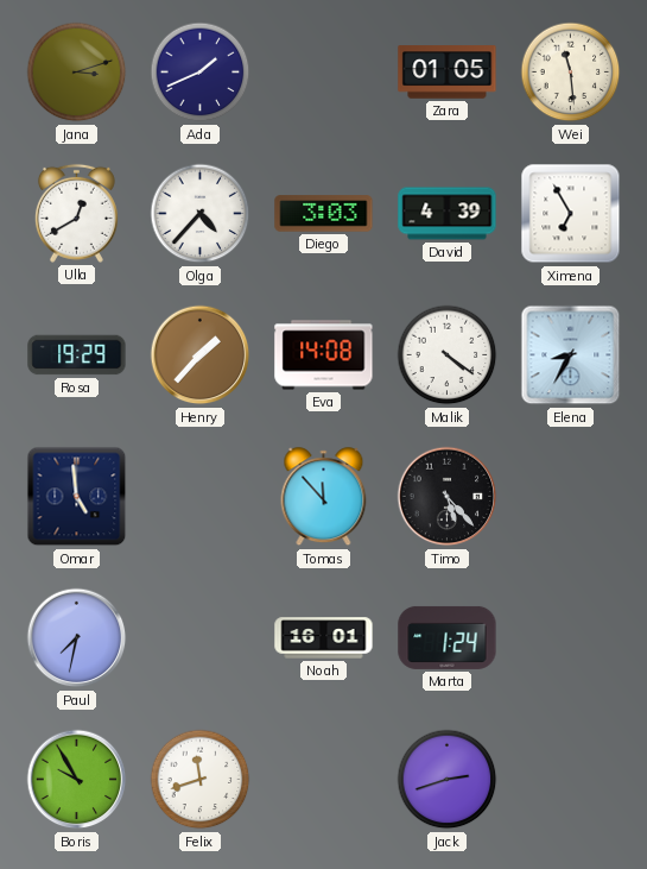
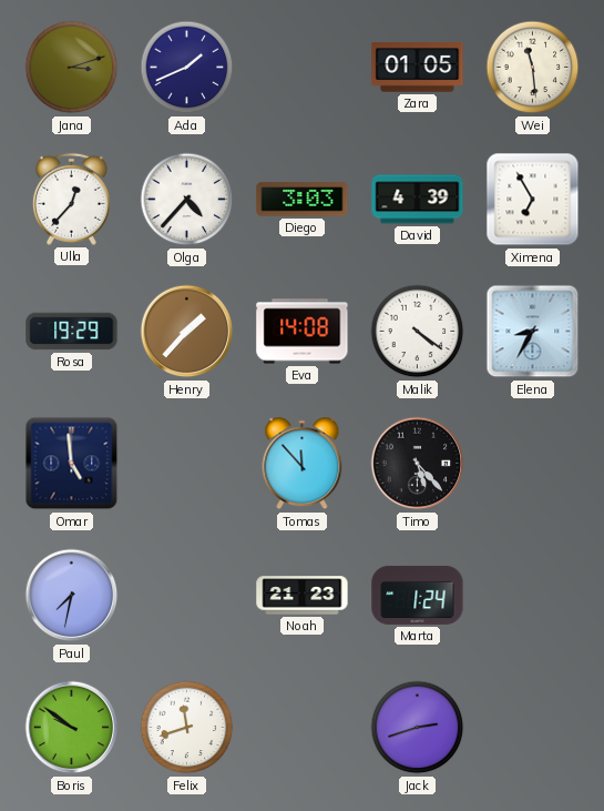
Ulla: 12:40 -> 12:37 (71, 199)
Noah: 16:01 -> 21:23 (303, 596)
Boris: 9:55 -> 9:51 (72, 728)
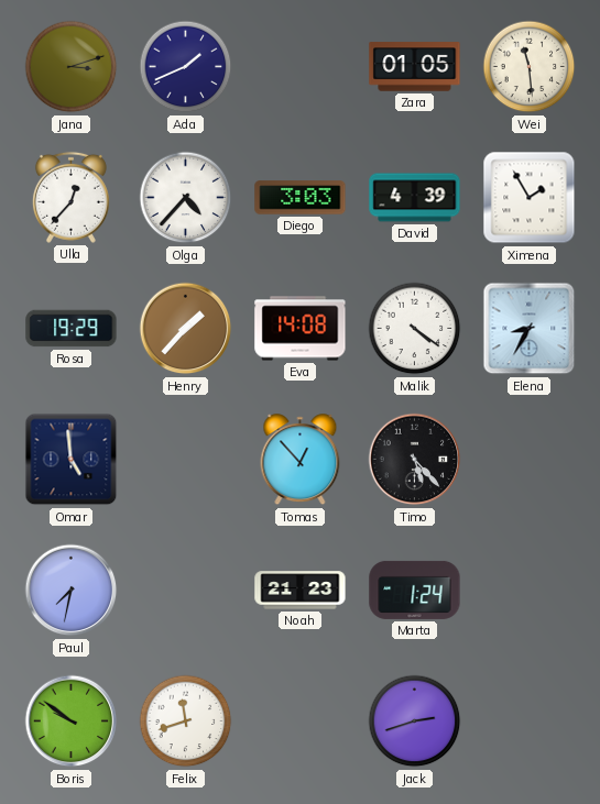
Ximena: 6:55 -> 1:55 (530, 198)
Tomas: 11:53 -> 12:53 (301, 460)
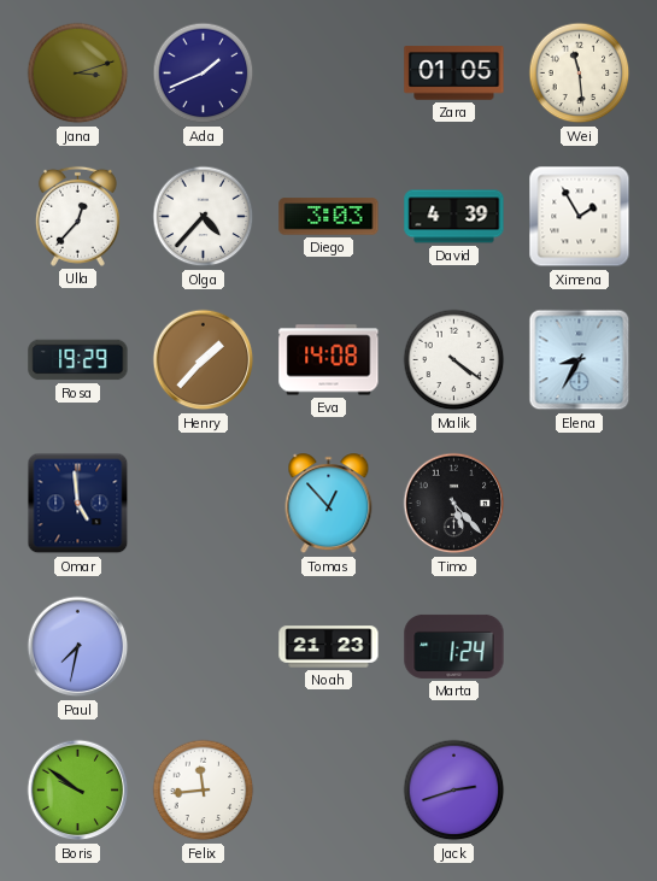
Felix: 11:42 -> 11:44 (204, 791)
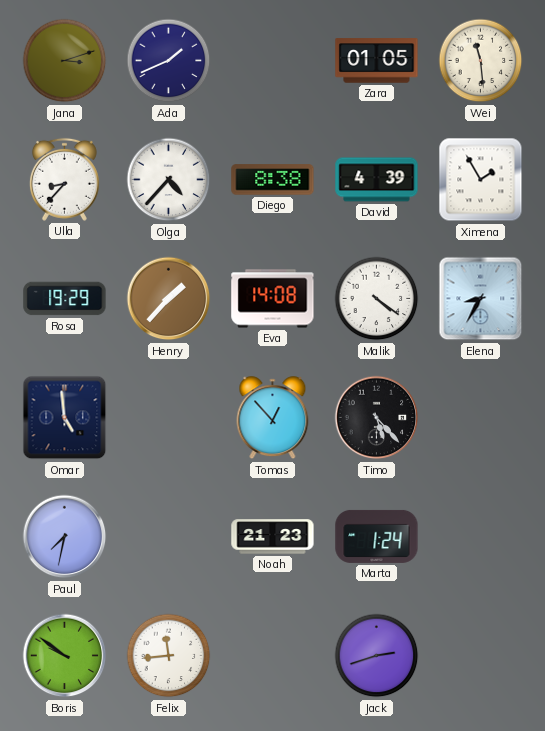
Ulla: 12:37 -> 8:37 (64, 179)
Diego: 3:03 -> 8:38 (273, 180)
